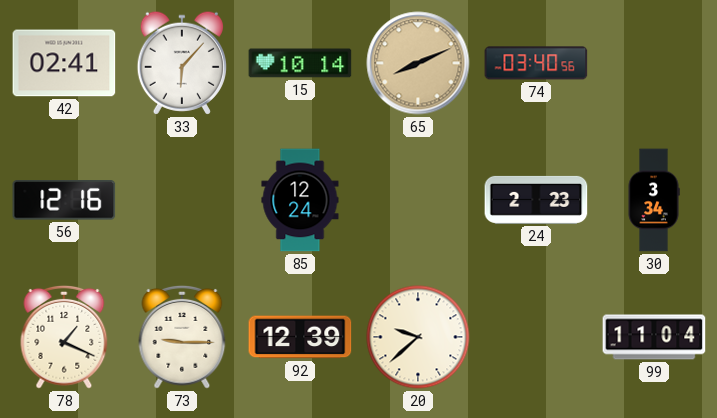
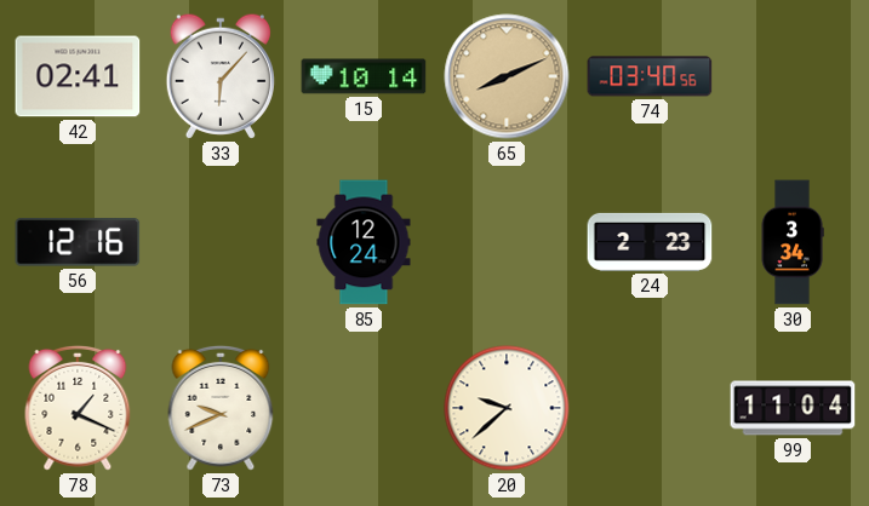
73: 9:15 -> 9:41 (221, 408)
92: 12:39 -> none (300, 337)
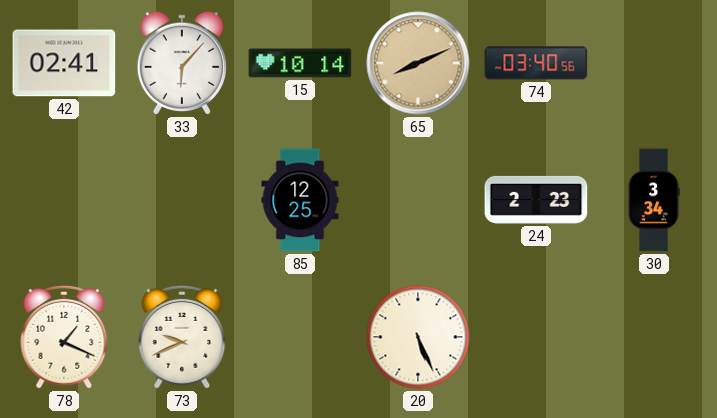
56: 12:16 -> none (78, 242)
85: 12:24 -> 12:25 (300, 200)
20: 9:38 -> 5:26 (418, 337)
99: 11:04 -> none (793, 408)
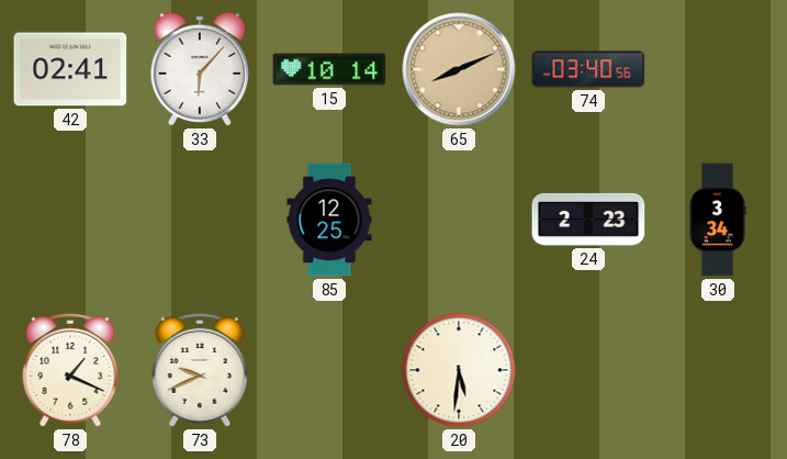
20: 5:26 -> 5:31 (459, 370)
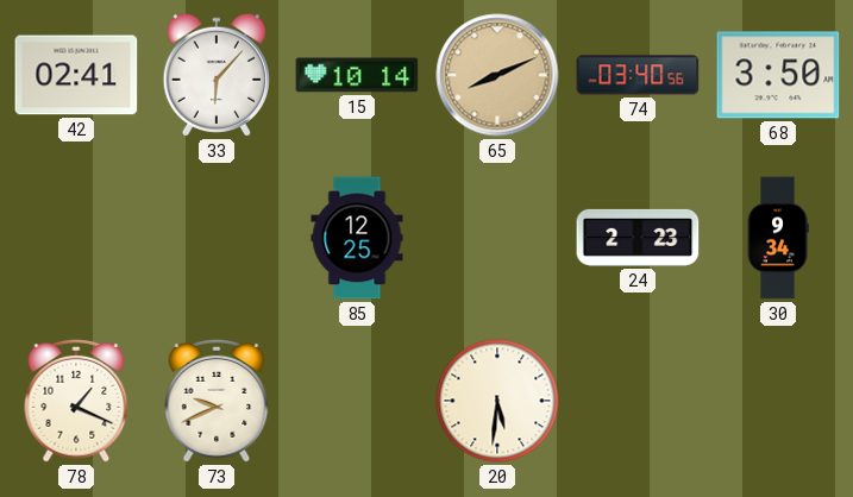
68: none -> 3:50 (778, 75)
30: 3:34 -> 9:34 (778, 238)
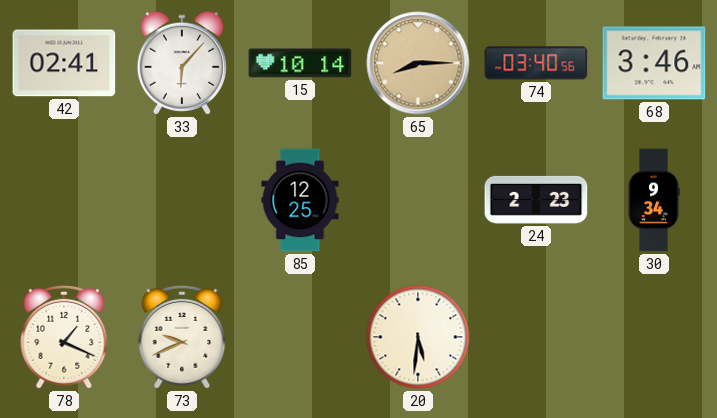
65: 8:11 -> 8:15 (418, 63)
68: 3:50 -> 3:46 (654, 63)
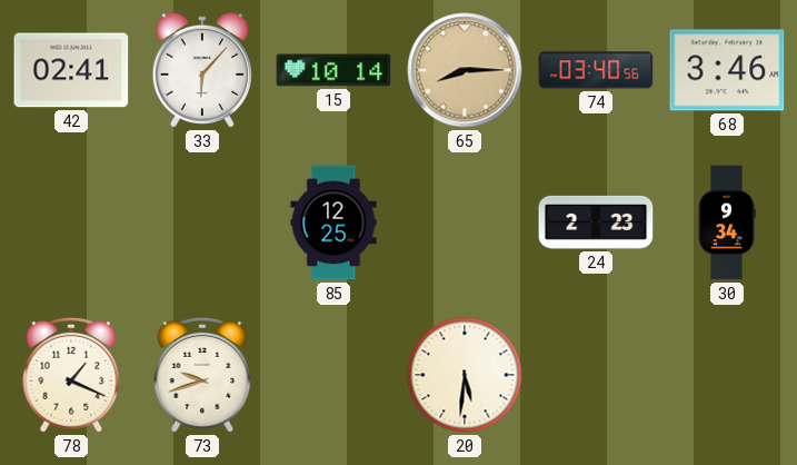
73: 9:41 -> 9:42 (202, 375)
